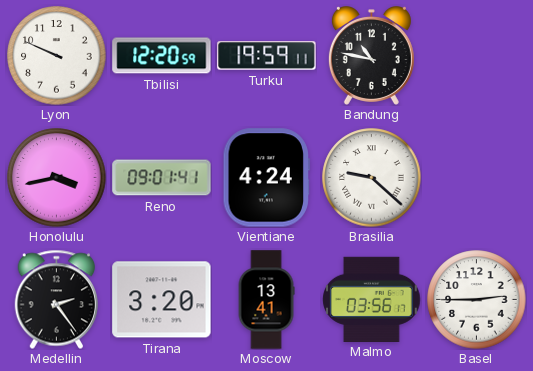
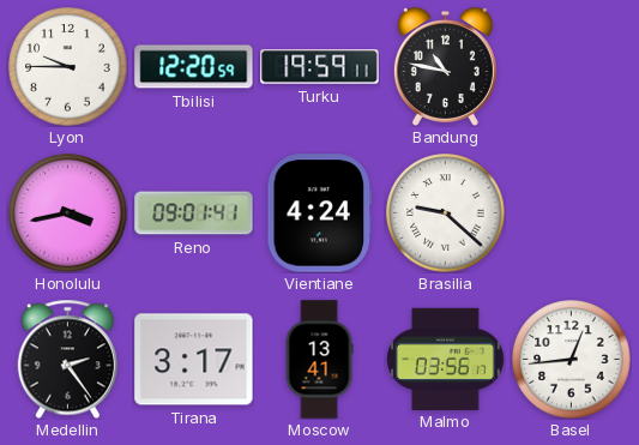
Lyon: 9:49 -> 9:45 (68, 67)
Tirana: 3:20 -> 3:17 (194, 360)
Basel: 2:45 -> 12:44 (572, 360)
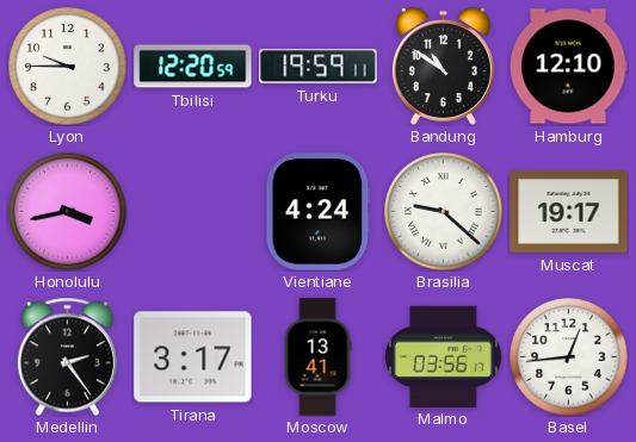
Bandung: 10:47 -> 10:51 (443, 67)
Hamburg: none -> 12:10 (569, 67)
Reno: 09:01 -> none (194, 214)
Muscat: none -> 19:17 (569, 212)
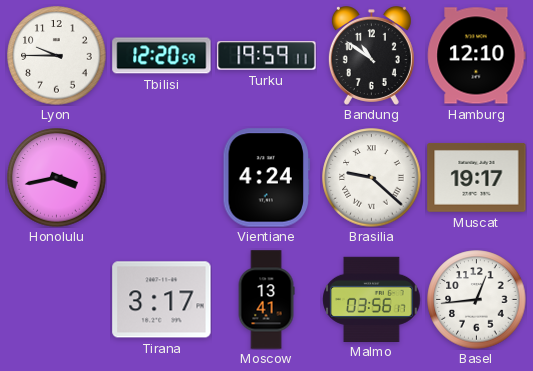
Medellin: 2:24 -> none (67, 356)
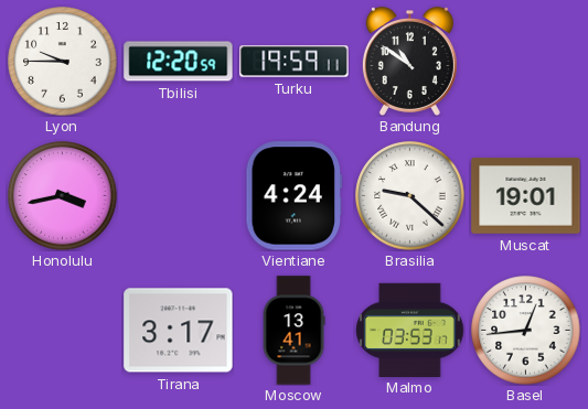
Hamburg: 12:10 -> none (477, 56)
Muscat: 19:17 -> 19:01 (526, 196)
Malmo: 03:56 -> 03:53 (410, 330)
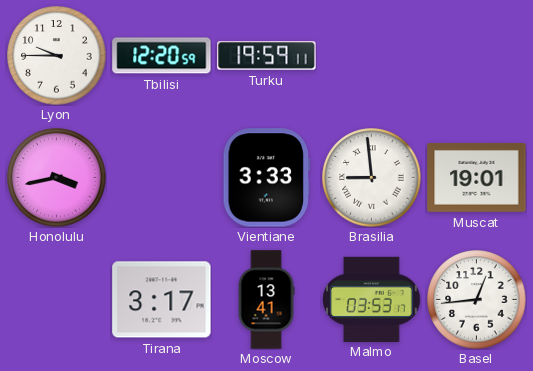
Bandung: 10:51 -> none (409, 62)
Vientiane: 4:24 -> 3:33 (266, 178)
Brasilia: 9:22 -> 8:59 (372, 178)
